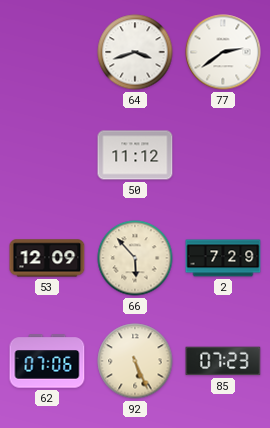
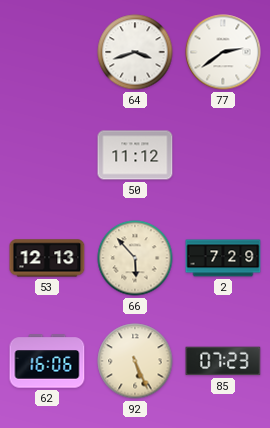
53: 12:09 -> 12:13 (47, 258)
62: 07:06 -> 16:06 (47, 361)
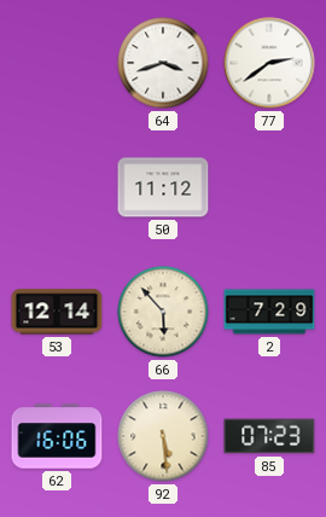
53: 12:13 -> 12:14 (57, 312)
92: 5:26 -> 5:29 (163, 436)
